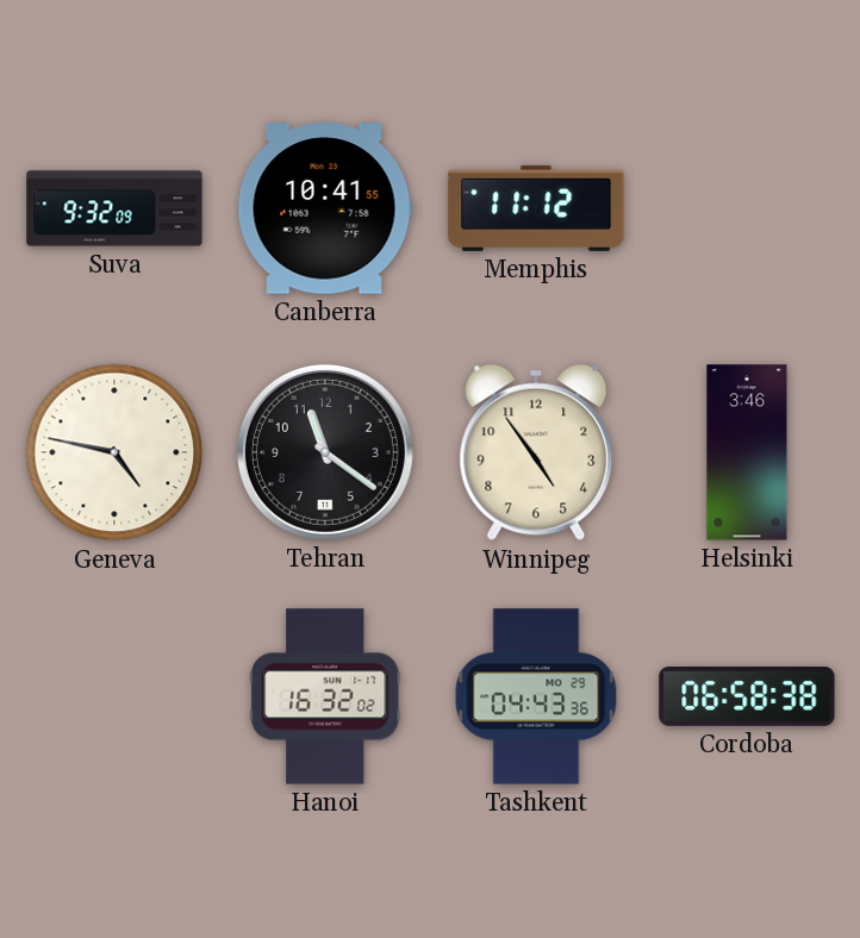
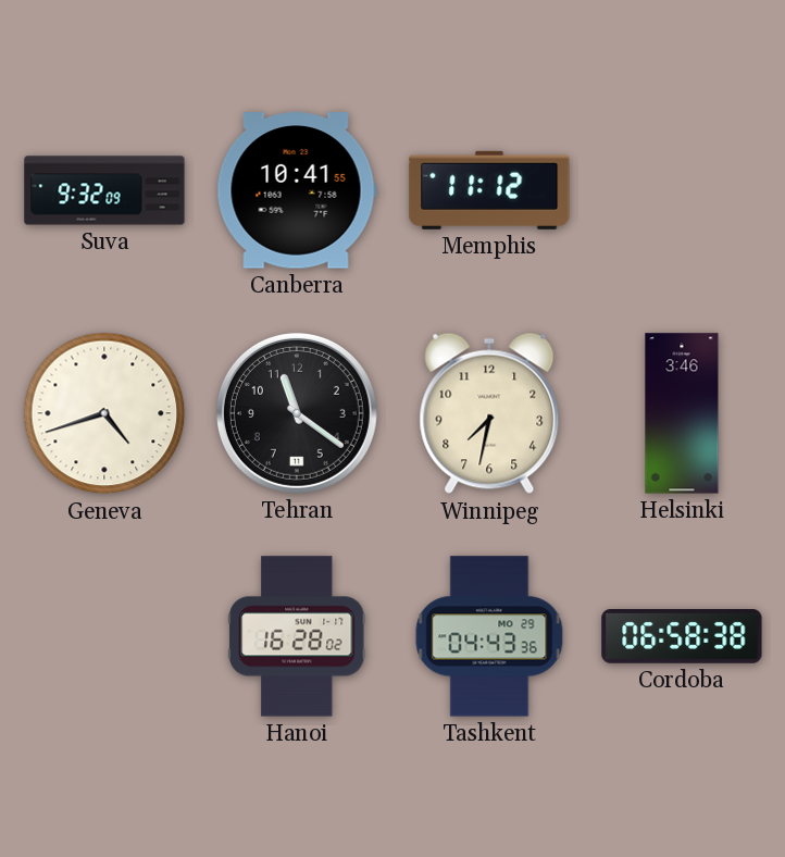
Geneva: 4:47 -> 4:42 (104, 413)
Winnipeg: 4:54 -> 7:32 (489, 413)
Hanoi: 16:32 -> 16:28 (297, 636)
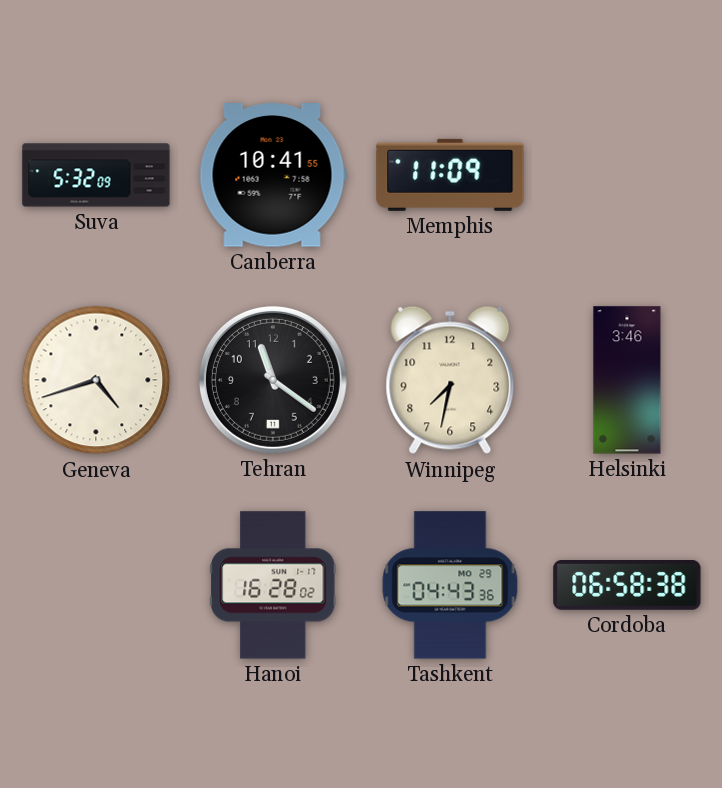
Suva: 9:32 -> 5:32 (96, 175)
Memphis: 11:12 -> 11:09 (450, 175)
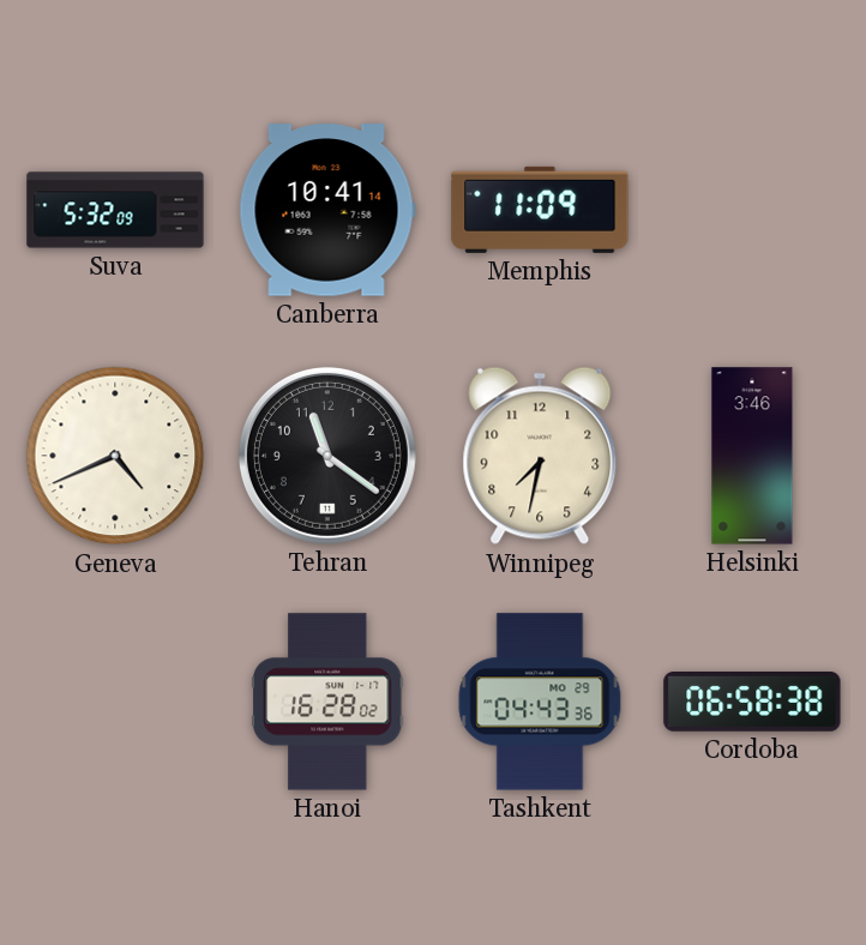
Canberra: 10:41:55 -> 10:41:14 (327, 210)
Geneva: 4:42 -> 4:41 (115, 456)
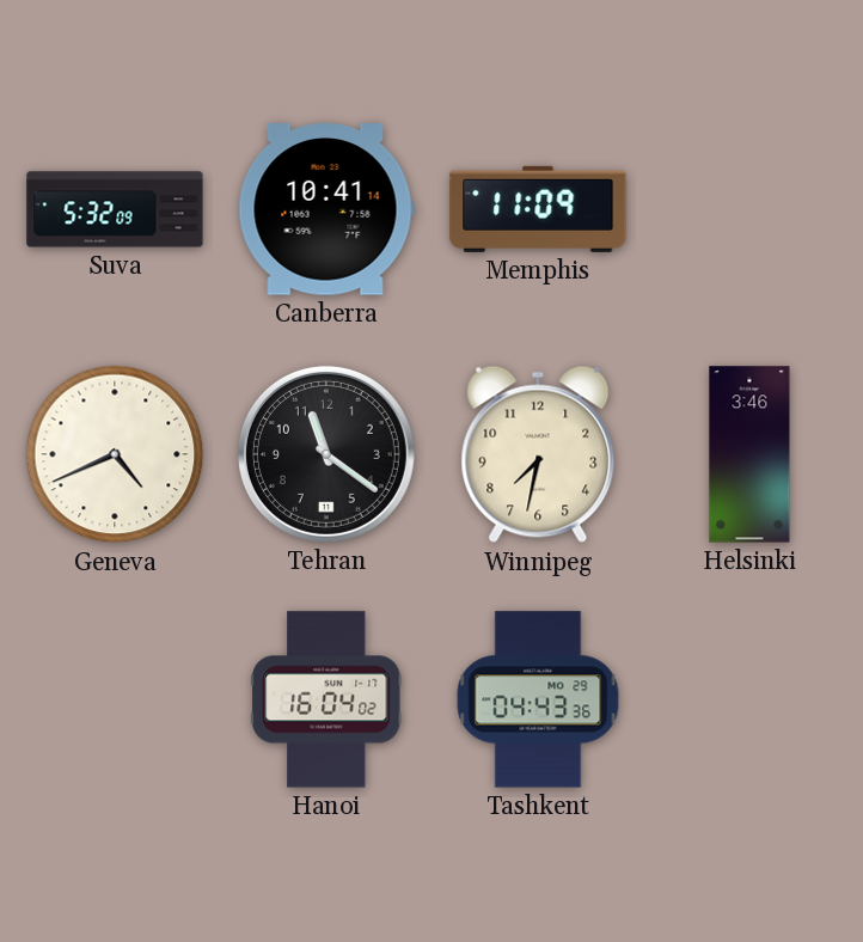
Hanoi: 16:28 -> 16:04 (326, 699)
Cordoba: 06:58 -> none (752, 703)
